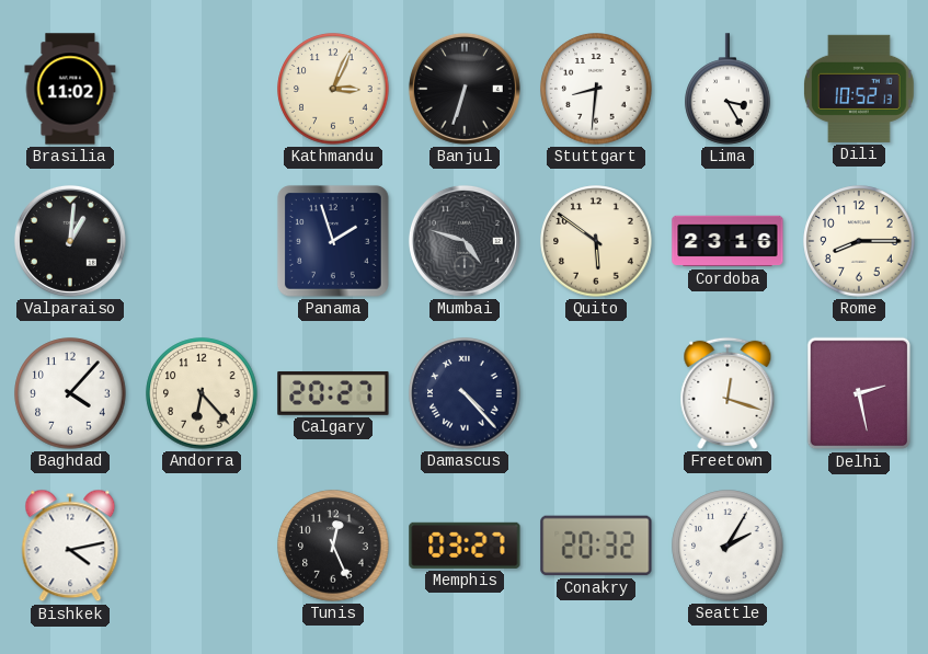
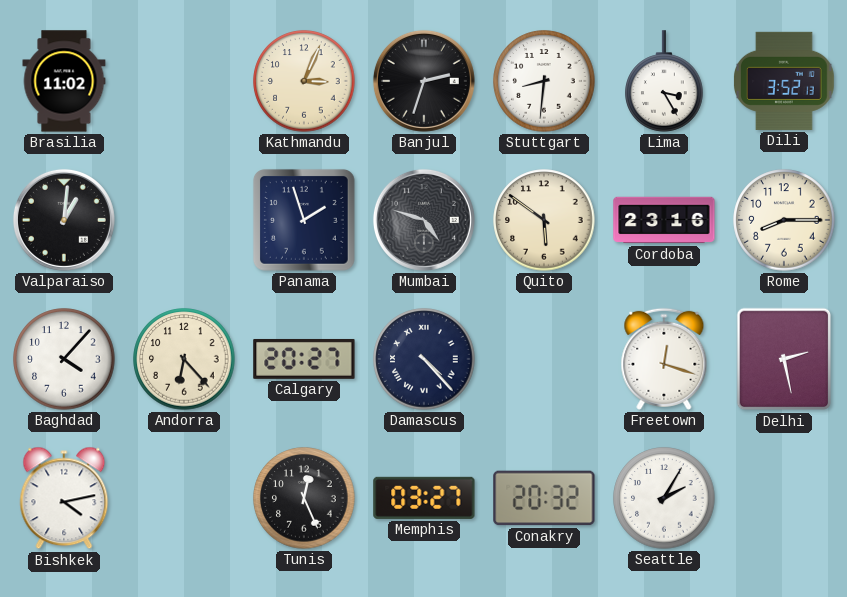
Banjul: 6:33 -> 2:33 (424, 81)
Dili: 10:52 -> 3:52 (784, 81)
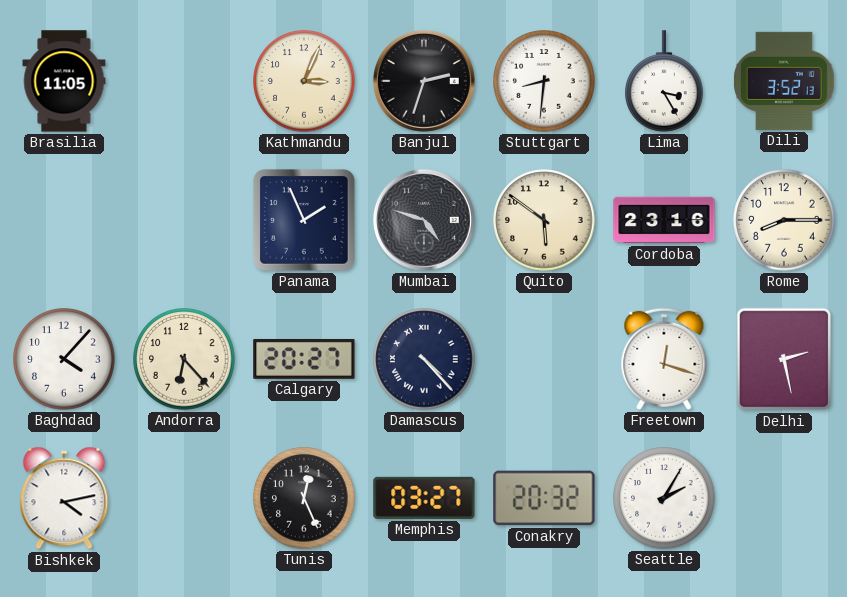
Brasilia: 11:02 -> 11:05 (64, 81)
Valparaiso: 1:01 -> none (64, 220)
Panama: 1:57 -> 1:56 (304, 220)
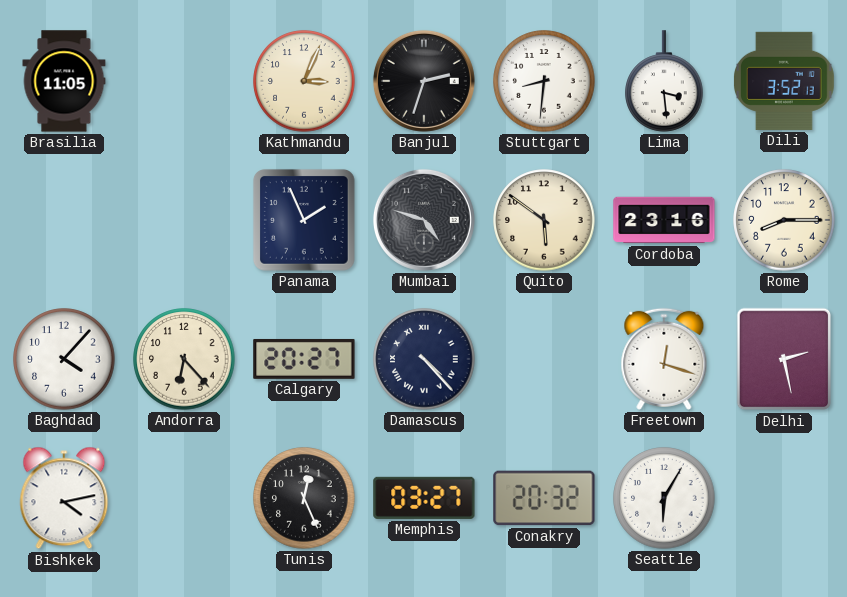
Lima: 3:25 -> 3:29 (664, 81)
Seattle: 2:05 -> 6:05 (664, 498)
